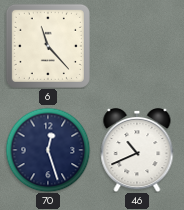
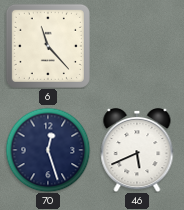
46: 10:41 -> 5:41 (137, 150)
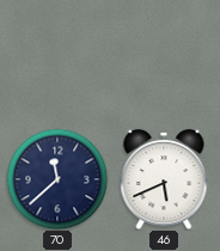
6: 11:23 -> none (48, 46)
70: 12:27 -> 11:38 (57, 179)
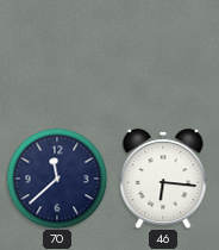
46: 5:41 -> 6:16 (163, 179)
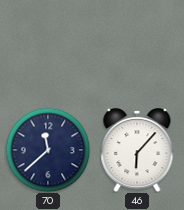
46: 6:16 -> 6:07 (137, 150)
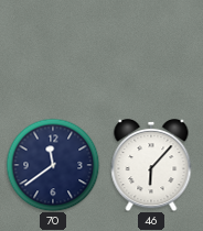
70: 11:38 -> 11:39 (53, 165)
